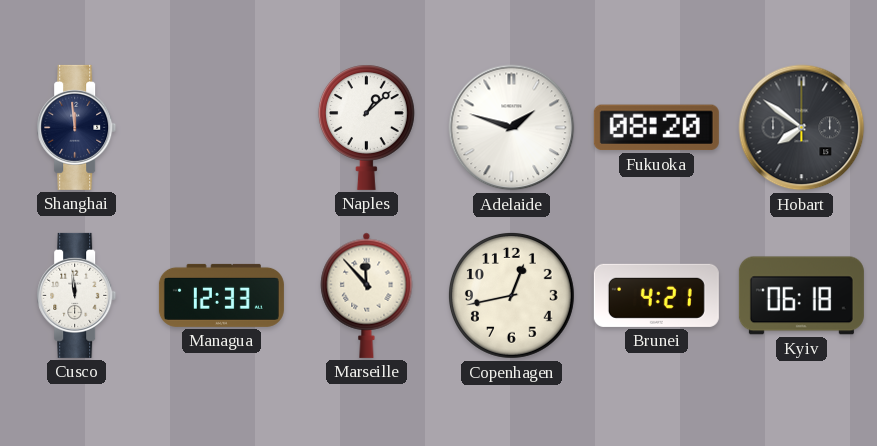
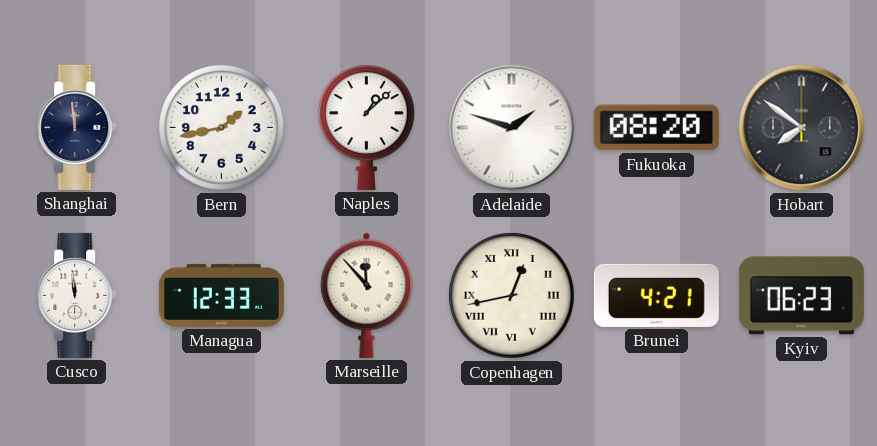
Bern: none -> 1:43 (221, 127)
Copenhagen numerals: Arabic -> Roman (511, 295)
Kyiv: 06:18 -> 06:23 (801, 296)
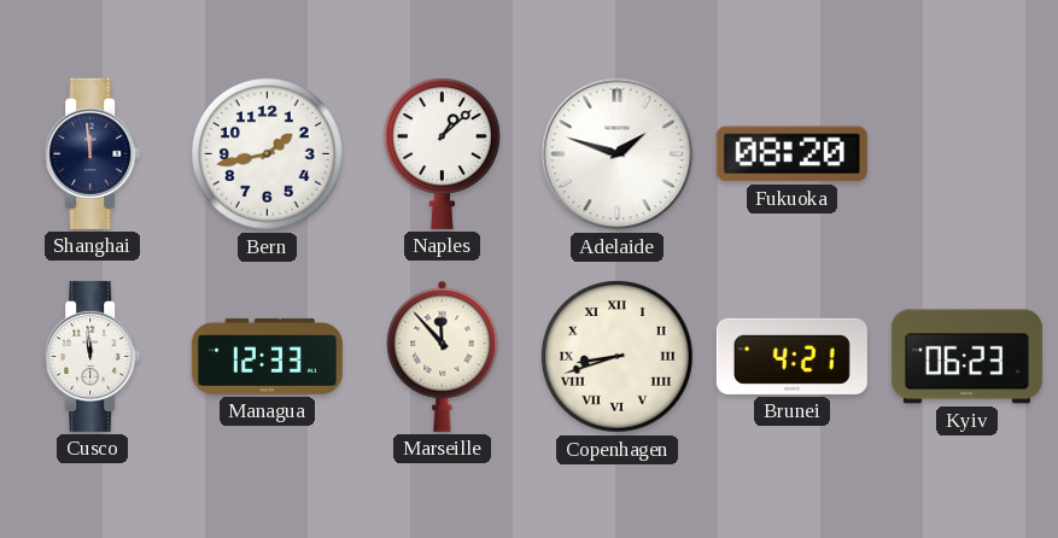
Hobart: 7:51 -> none (802, 128)
Copenhagen: 12:43 -> 8:42 (616, 356)
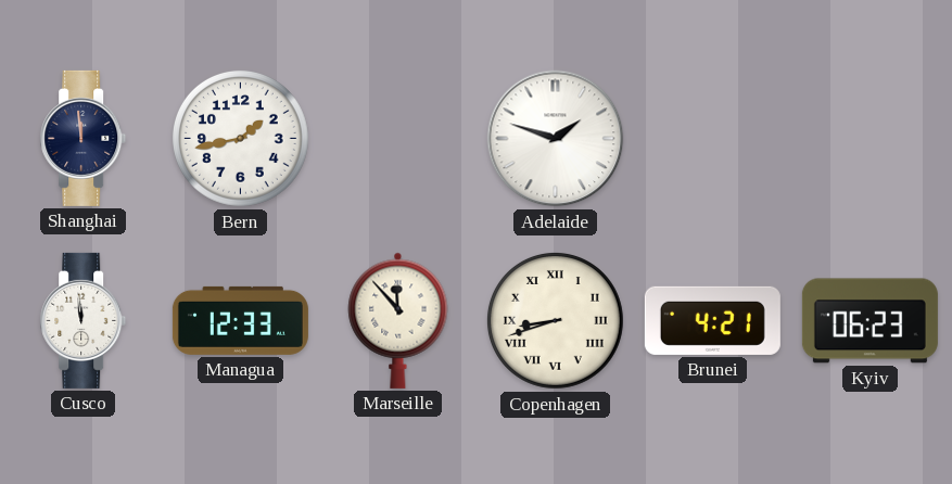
Naples: 1:08 -> none (442, 153)
Fukuoka: 08:20 -> none (791, 154)
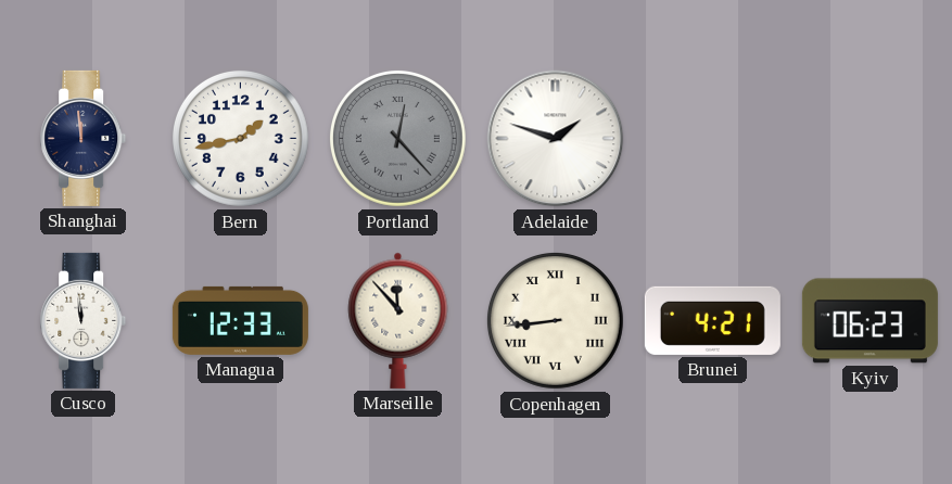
Portland: none -> 12:23 (397, 138)
Copenhagen: 8:42 -> 8:44 (555, 320)
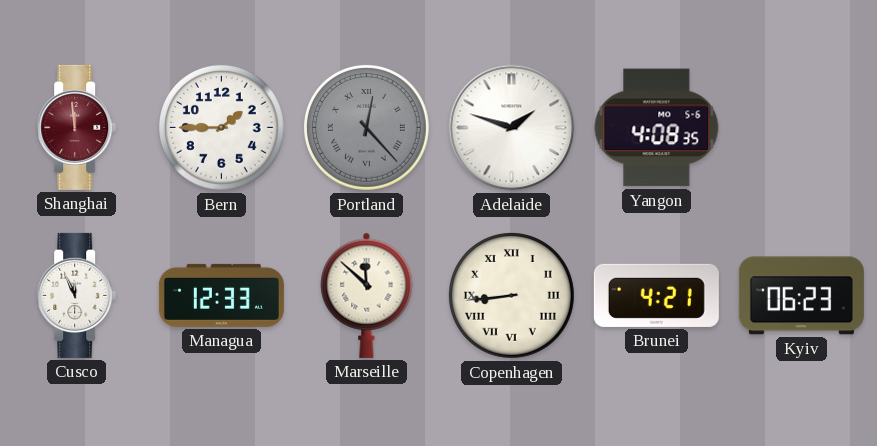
Shanghai dial: navy -> burgundy (77, 127)
Bern: 1:43 -> 1:45 (221, 127)
Yangon: none -> 4:08 (657, 128)
Cusco: 11:59 -> 11:56 (77, 295)
Marseille: 11:53 -> 11:52 (367, 295)
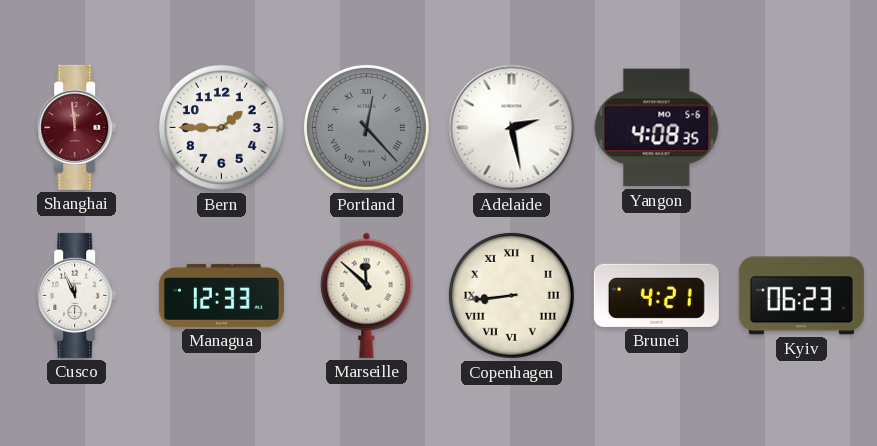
Adelaide: 1:48 -> 2:28 (512, 128)
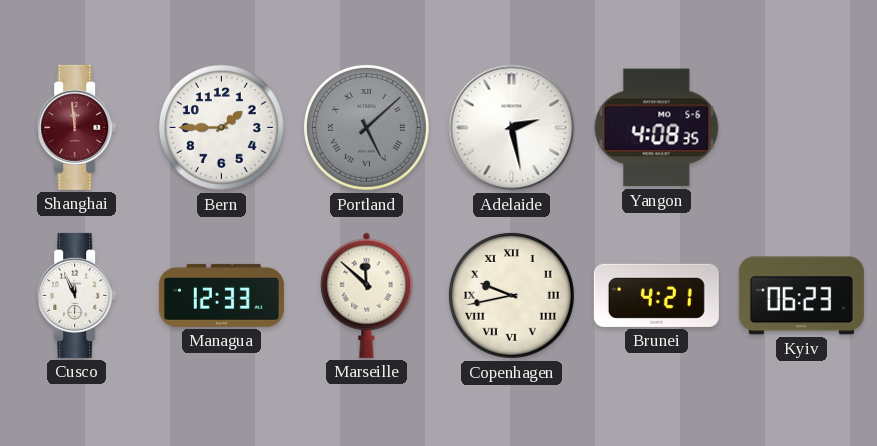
Portland: 12:23 -> 5:08 (366, 127)
Copenhagen: 8:44 -> 9:43 (511, 295)
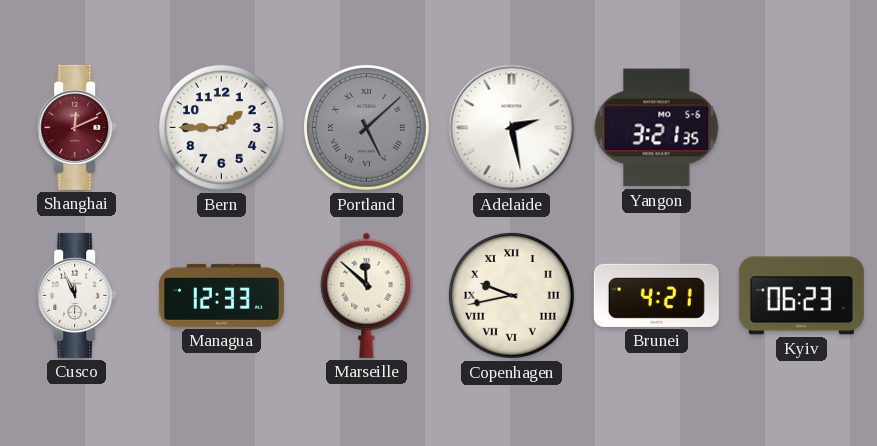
Shanghai: 11:59 -> 12:11 (77, 127)
Yangon: 4:08 -> 3:21 (657, 128)
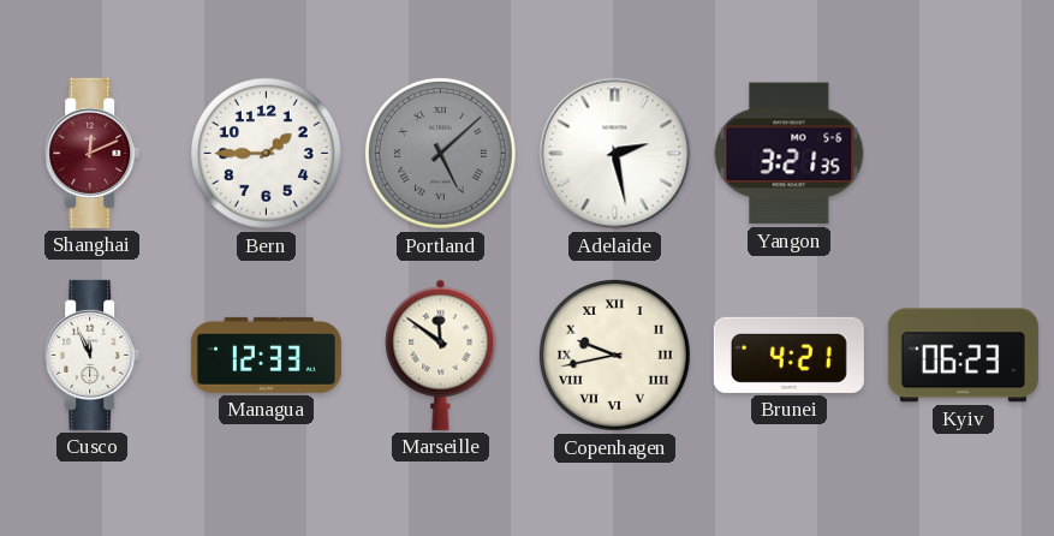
Marseille: 11:52 -> 11:51 (441, 355)
